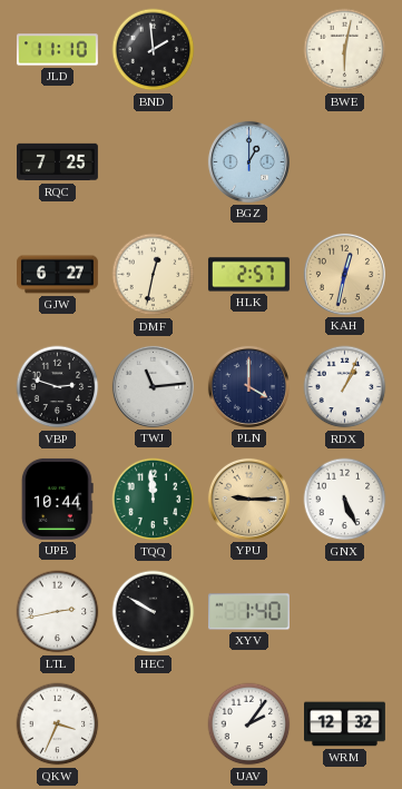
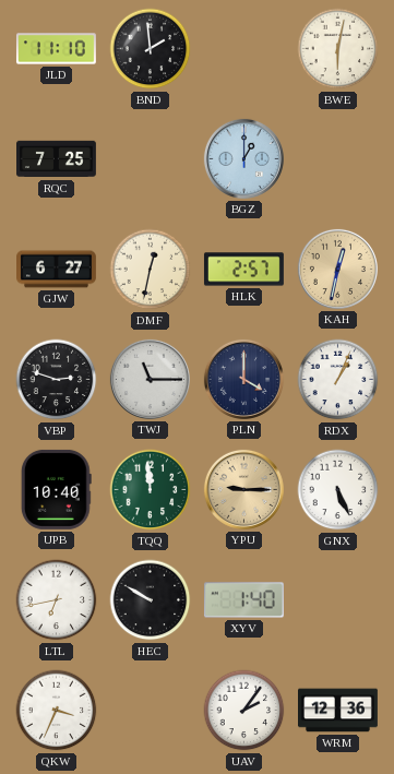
TWJ: 11:14 -> 11:15 (150, 379)
UPB: 10:44 -> 10:40 (56, 489)
LTL: 2:43 -> 6:43 (57, 600)
WRM: 12:32 -> 12:36 (338, 711)
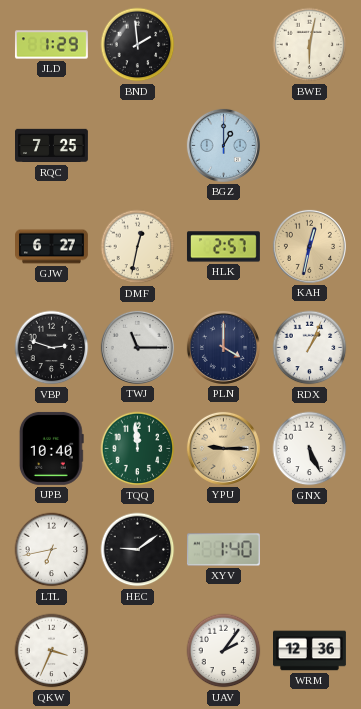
JLD: 11:10 -> 1:29 (51, 45)
HEC: 9:50 -> 9:09 (138, 550)
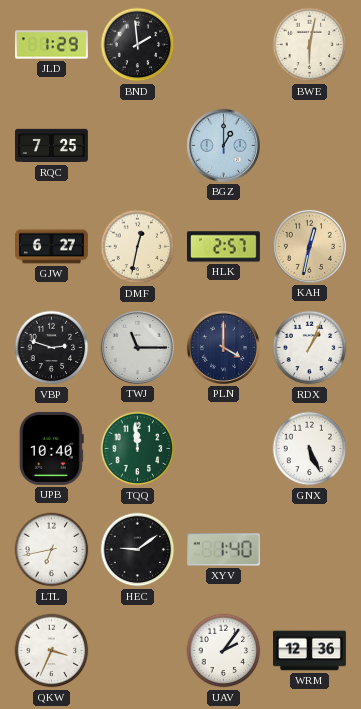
YPU: 9:15 -> none (223, 448)
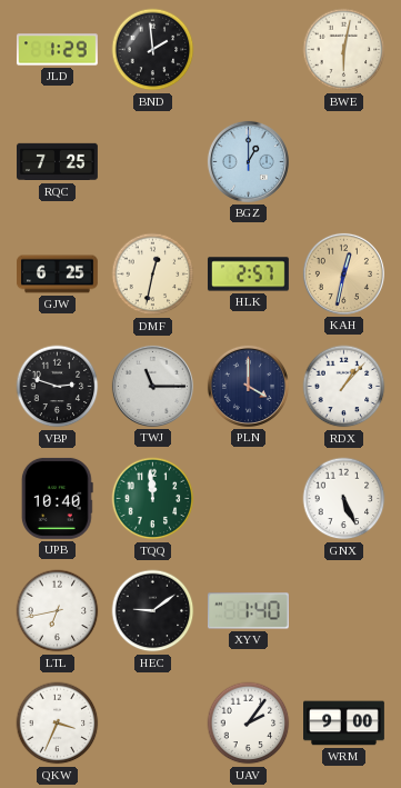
GJW: 6:27 -> 6:25 (58, 275)
RDX: 1:04 -> 1:07 (344, 387)
WRM: 12:36 -> 9:00 (344, 724)
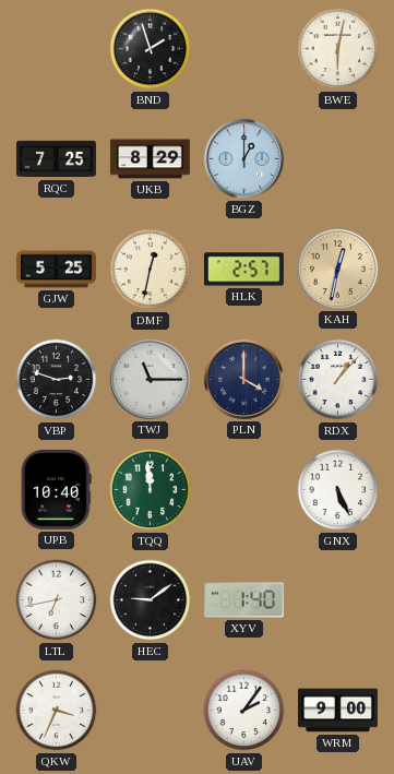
JLD: 1:29 -> none (57, 50)
BND: 1:59 -> 1:57 (151, 49)
UKB: none -> 8:29 (150, 159)
GJW: 6:25 -> 5:25 (57, 270)
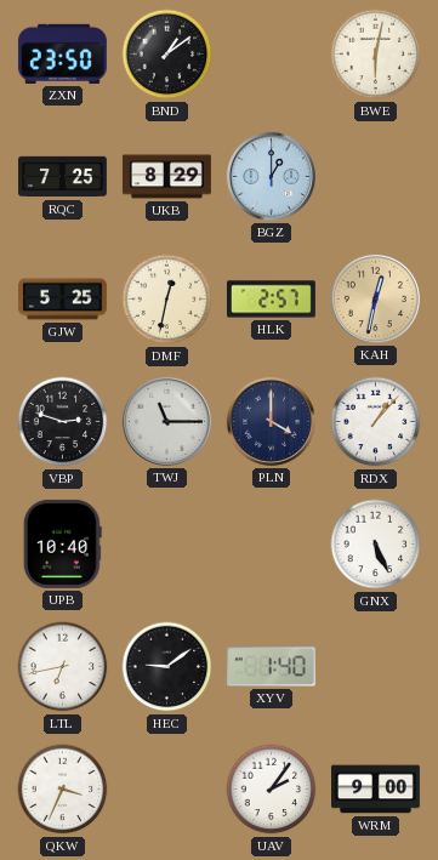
ZXN: none -> 23:50 (62, 53)
BND: 1:57 -> 1:09 (167, 55)
TQQ: 11:59 -> none (151, 490)
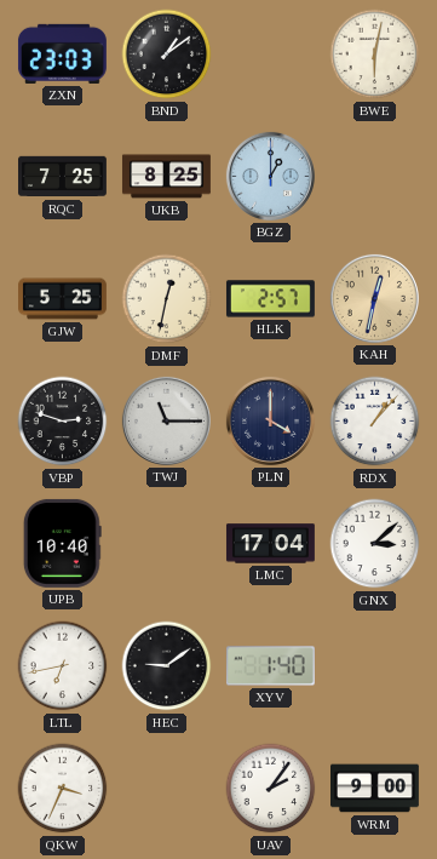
ZXN: 23:50 -> 23:03 (62, 53)
UKB: 8:29 -> 8:25 (166, 177)
LMC: none -> 17:04 (270, 544)
GNX: 5:26 -> 3:08 (375, 544)
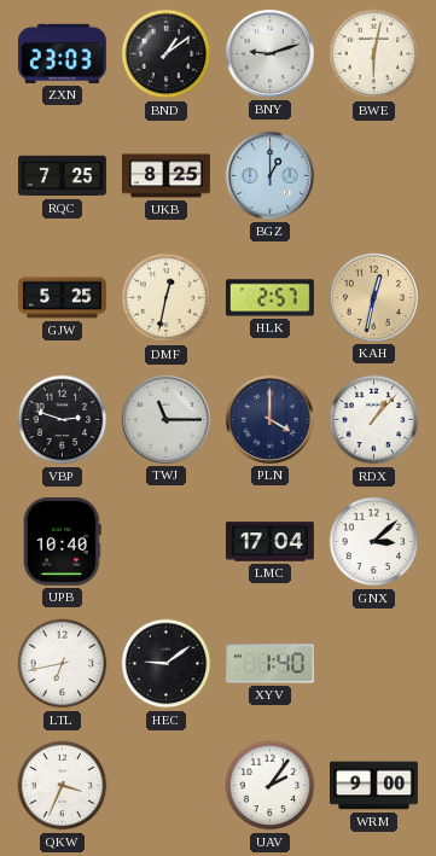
BNY: none -> 9:12 (269, 53)
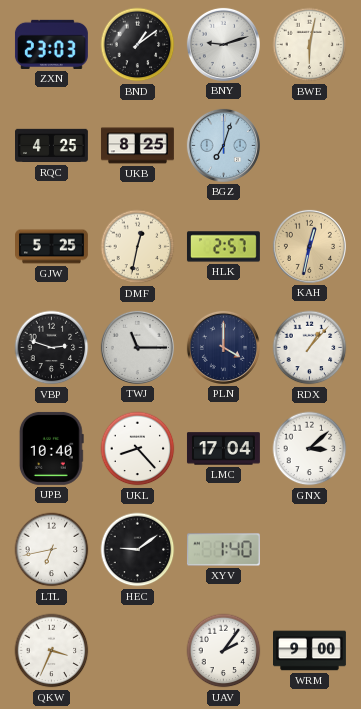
RQC: 7:25 -> 4:25 (52, 146)
BGZ: 1:00 -> 7:03 (223, 145)
UKL: none -> 8:23 (138, 449)
